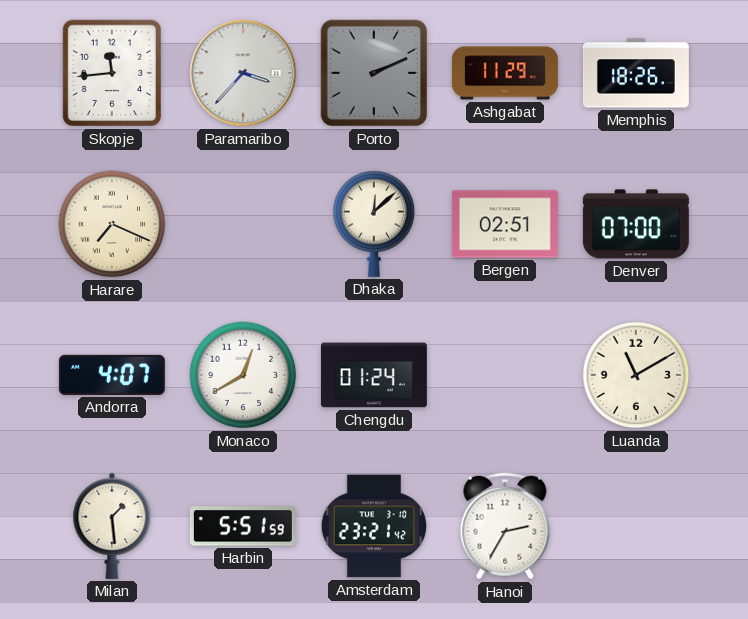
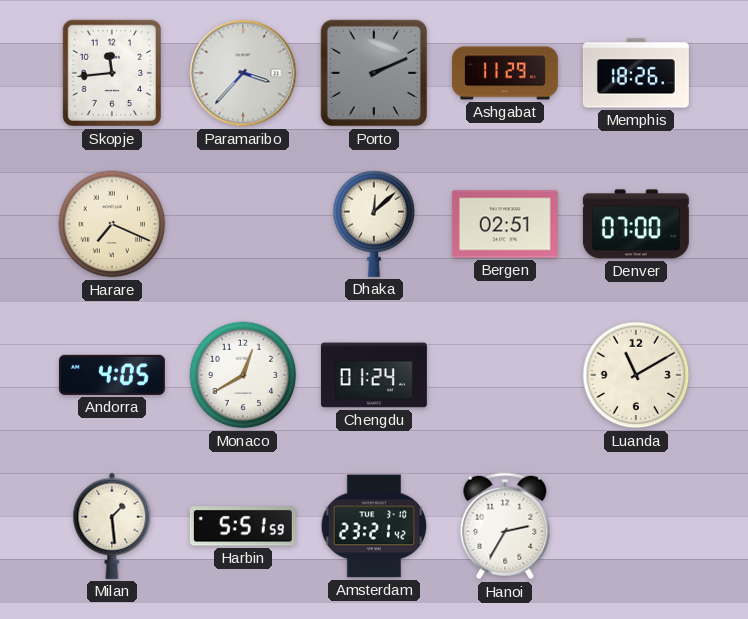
Andorra: 4:07 -> 4:05 (112, 375)
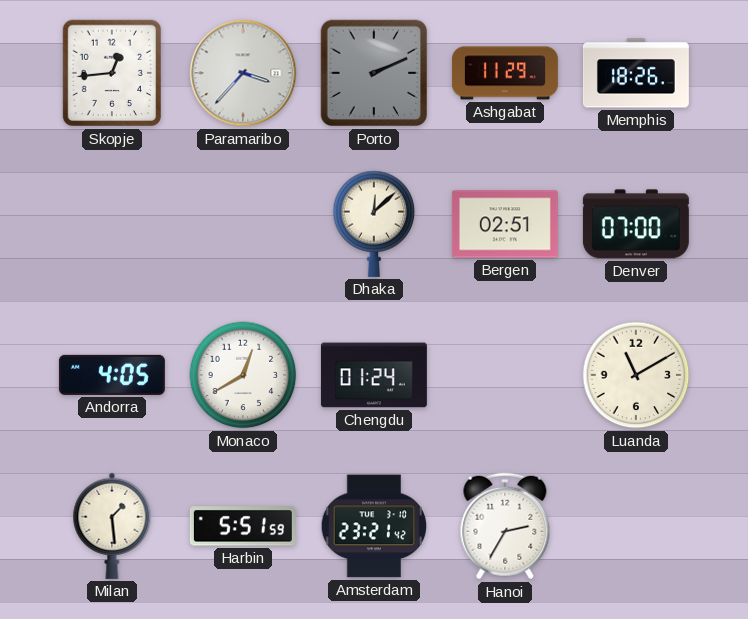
Skopje: 11:44 -> 12:44 (111, 73)
Harare: 7:19 -> none (112, 224)
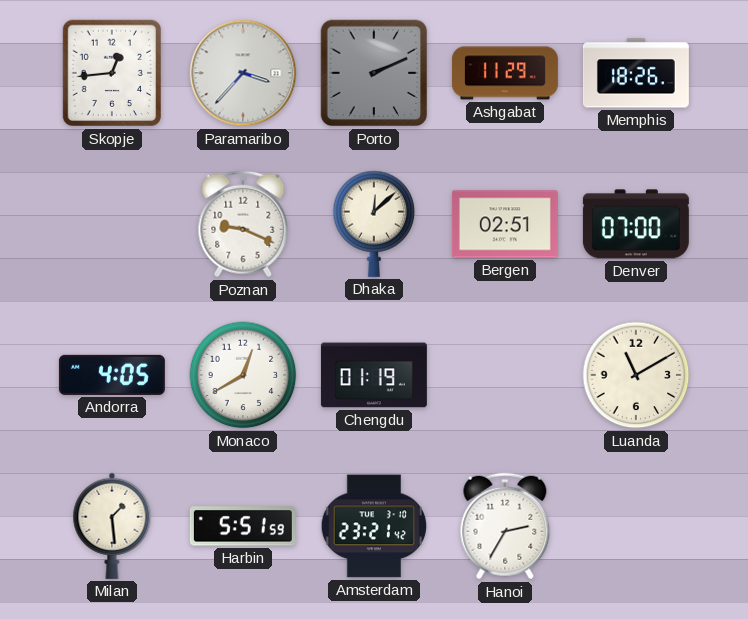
Poznan: none -> 9:19 (243, 224)
Chengdu: 01:24 -> 01:19 (374, 375)
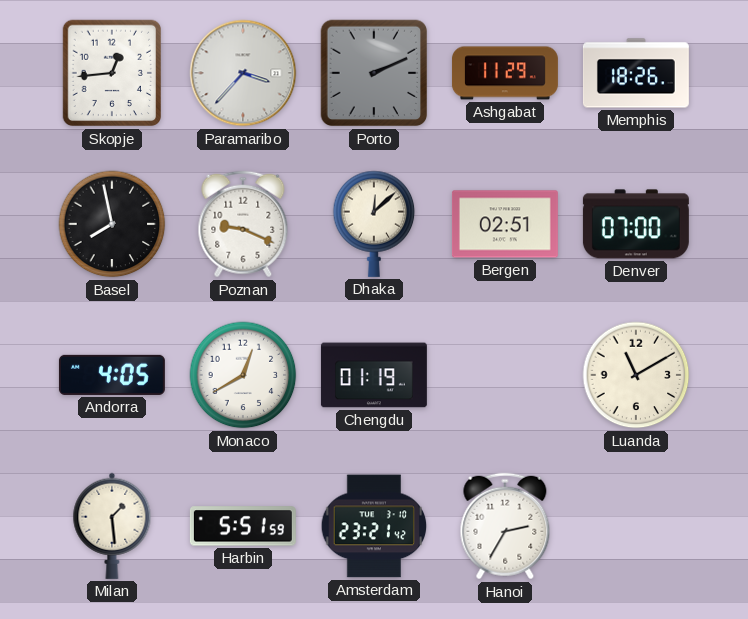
Basel: none -> 7:58 (112, 224)
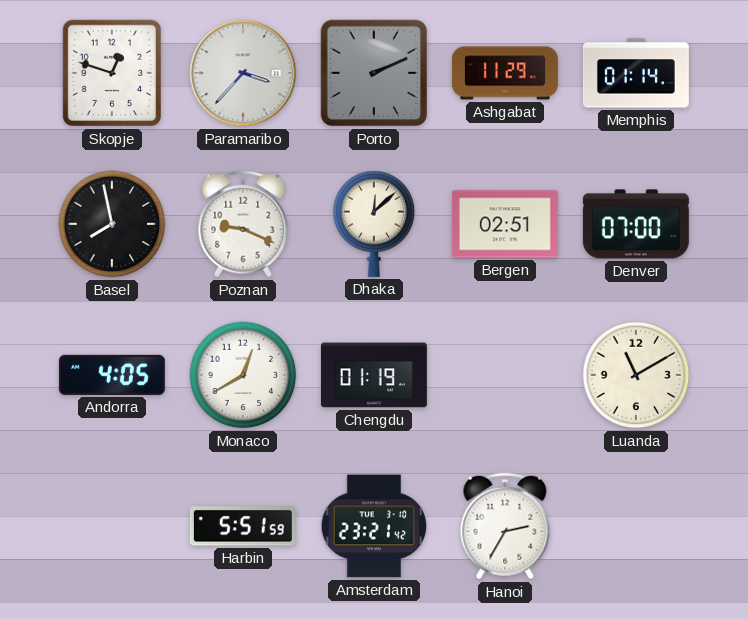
Skopje: 12:44 -> 12:48 (111, 73)
Memphis: 18:26 -> 01:14 (636, 73)
Milan: 1:29 -> none (112, 526)
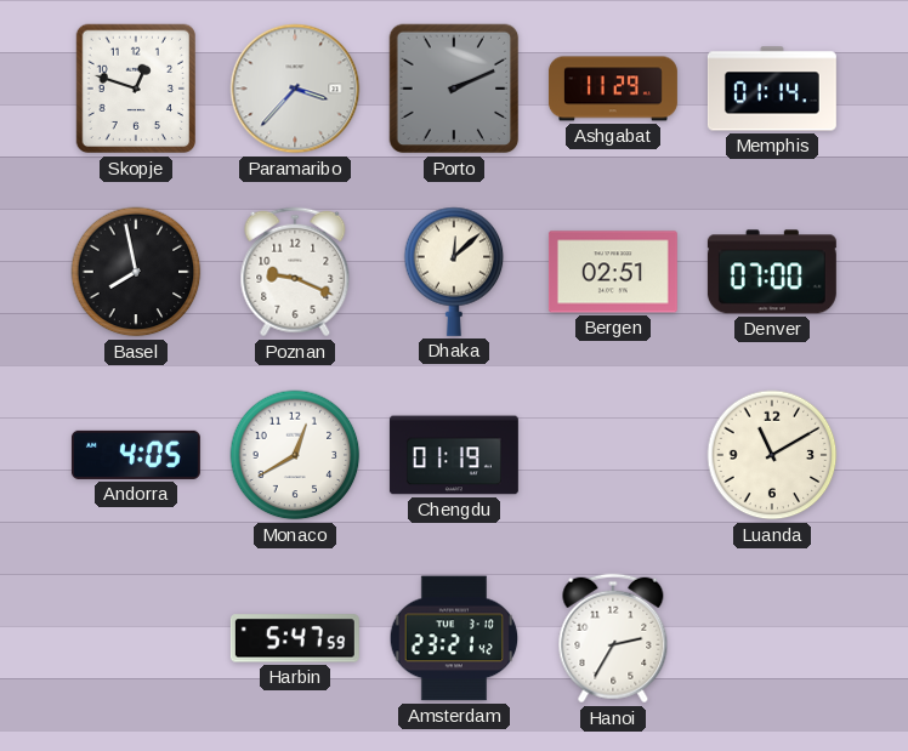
Harbin: 5:51 -> 5:47 (295, 638)
